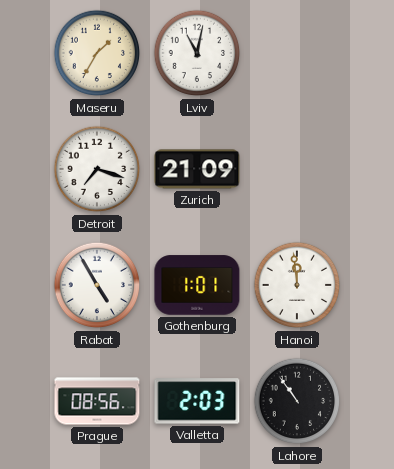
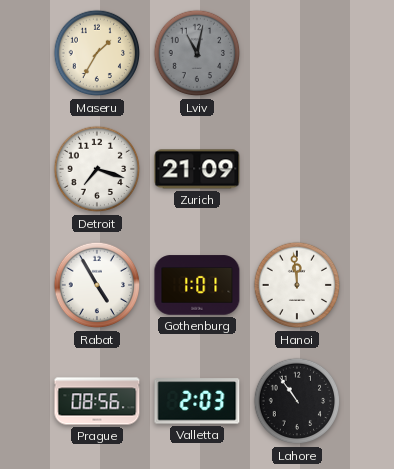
Lviv dial: white -> grey (197, 53)
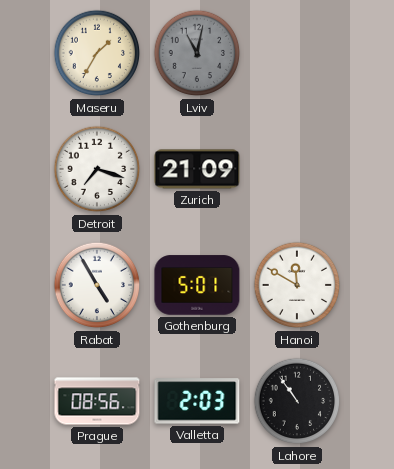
Gothenburg: 1:01 -> 5:01 (197, 285)
Hanoi: 11:59 -> 11:50 (297, 285)
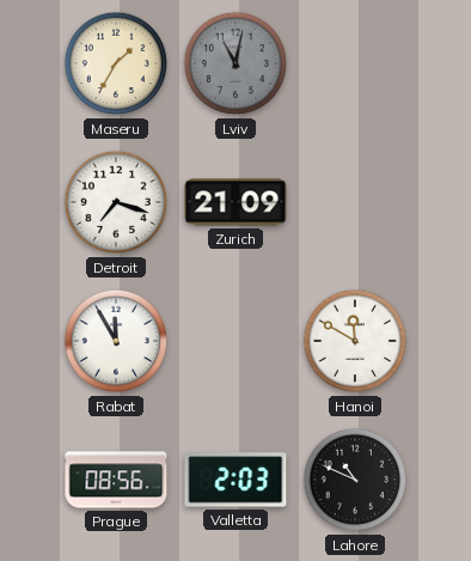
Rabat: 4:55 -> 11:55 (116, 341)
Gothenburg: 5:01 -> none (197, 285)
Lahore: 10:54 -> 10:49 (355, 480)
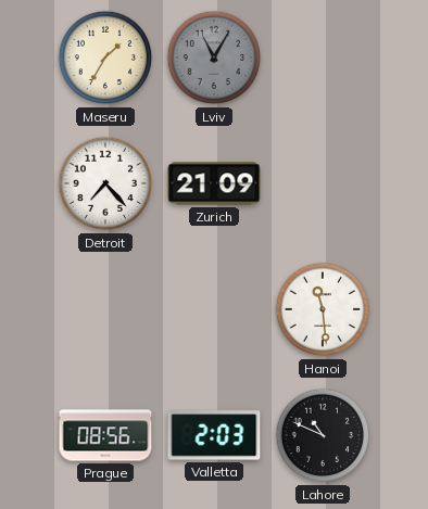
Lviv: 11:02 -> 11:05 (214, 58)
Detroit: 7:18 -> 7:23 (105, 183)
Rabat: 11:55 -> none (116, 341)
Hanoi: 11:50 -> 11:29 (323, 309)
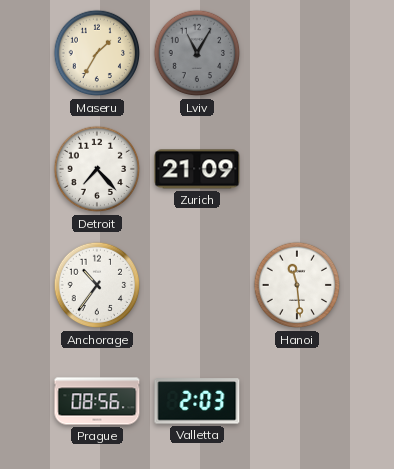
Anchorage: none -> 10:36 (97, 285)
Lahore: 10:49 -> none (323, 435)
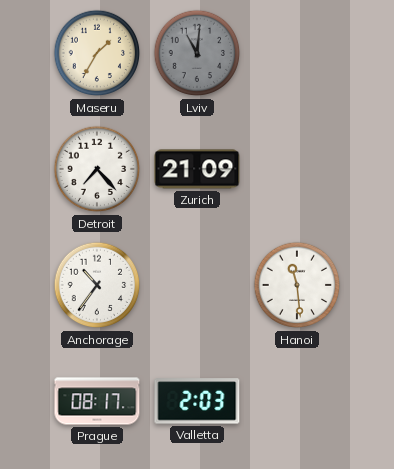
Lviv: 11:05 -> 11:01 (197, 53)
Prague: 08:56 -> 08:17 (97, 401)
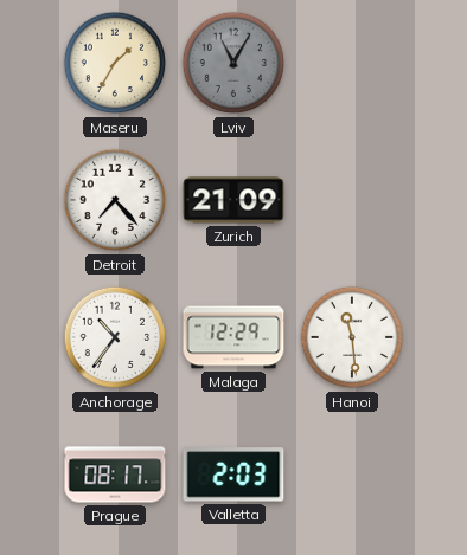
Lviv: 11:01 -> 11:05 (233, 63)
Malaga: none -> 12:29 (233, 337)
